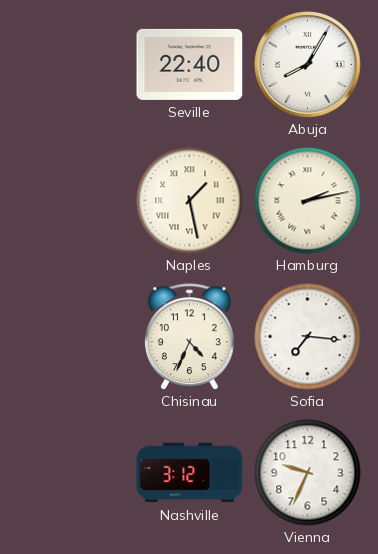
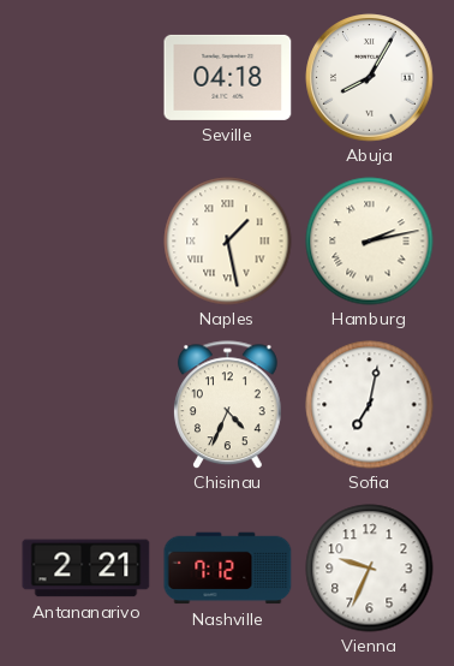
Seville: 22:40 -> 04:18 (228, 77)
Sofia: 7:16 -> 7:02 (370, 405)
Antananarivo: none -> 2:21 (86, 569)
Nashville: 3:12 -> 7:12 (228, 569)
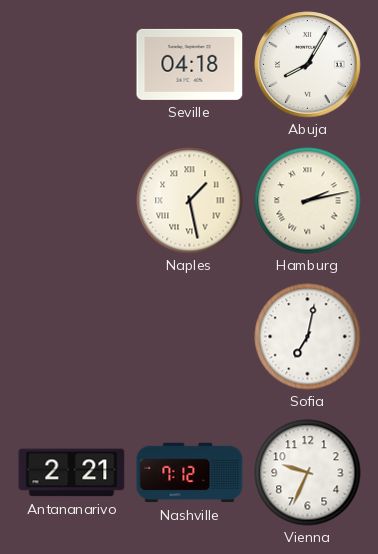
Chisinau: 4:34 -> none (228, 405)
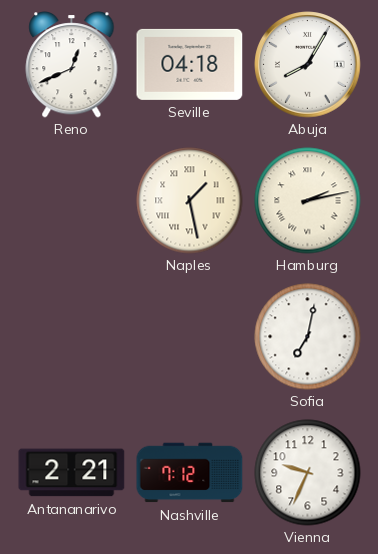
Reno: none -> 12:41 (72, 65)
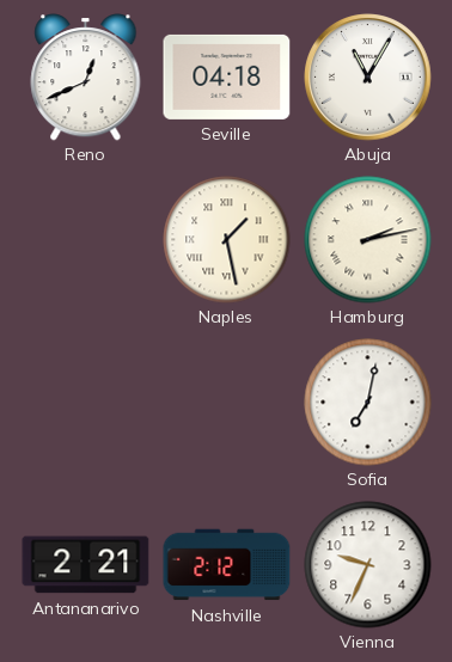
Abuja: 8:05 -> 11:05 (368, 78)
Nashville: 7:12 -> 2:12 (227, 565)
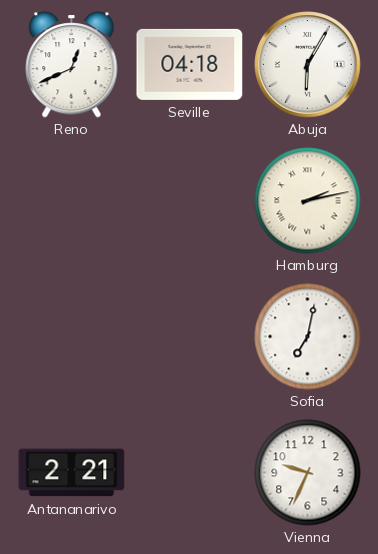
Abuja: 11:05 -> 6:05 (308, 65)
Naples: 1:28 -> none (227, 240)
Nashville: 2:12 -> none (227, 565)
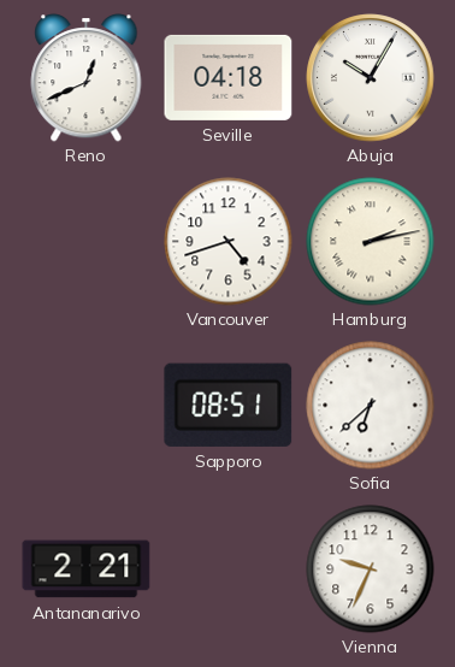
Abuja: 6:05 -> 10:05 (371, 78)
Vancouver: none -> 4:42 (229, 242)
Sapporo: none -> 08:51 (229, 405)
Sofia: 7:02 -> 6:38 (371, 406)
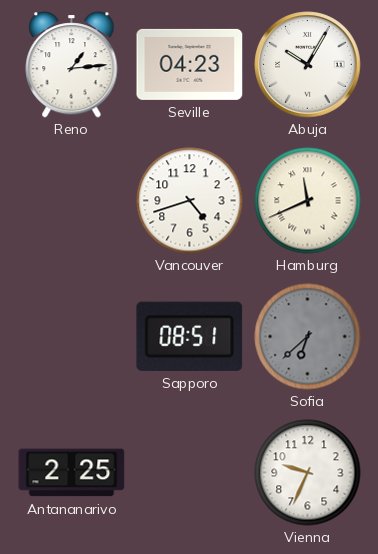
Reno: 12:41 -> 1:14 (72, 65)
Seville: 04:18 -> 04:23 (190, 64)
Hamburg: 2:13 -> 11:41 (308, 201)
Sofia dial: white -> grey (308, 337)
Antananarivo: 2:21 -> 2:25 (72, 473)
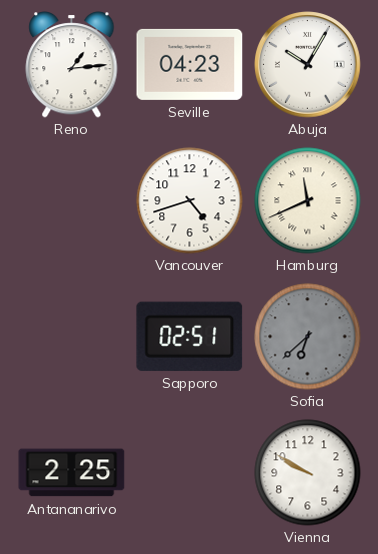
Sapporo: 08:51 -> 02:51 (190, 336)
Vienna: 9:34 -> 9:50 (308, 473)
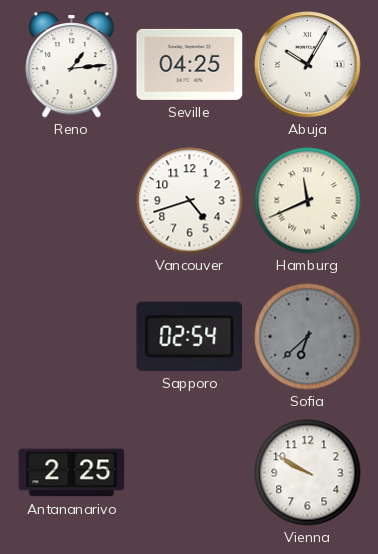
Seville: 04:23 -> 04:25 (190, 64)
Sapporo: 02:51 -> 02:54 (190, 336)
